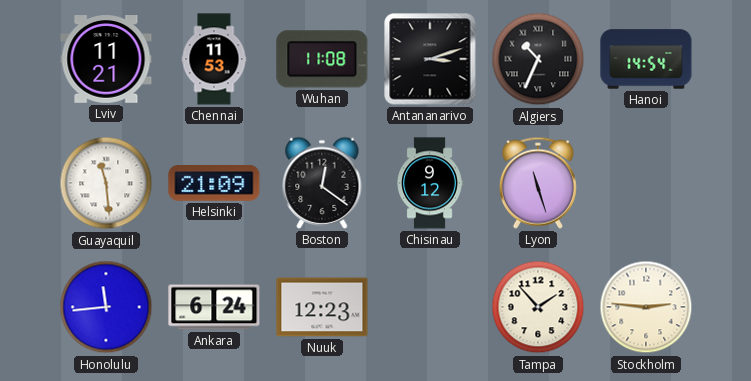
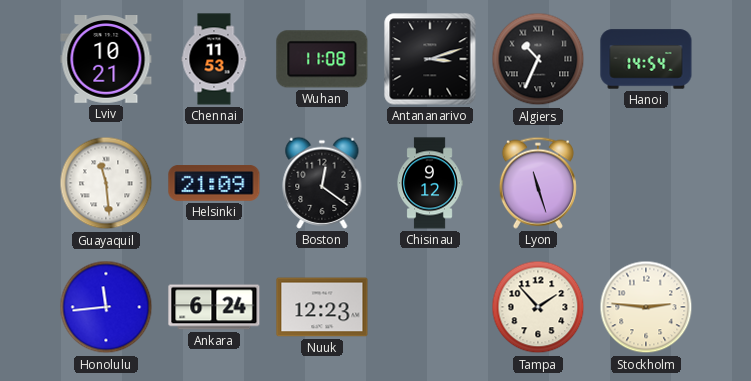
Lviv: 11:21 -> 10:21 (106, 60)
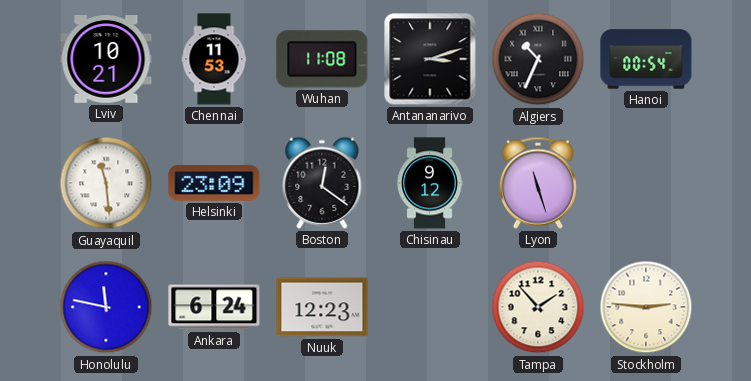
Hanoi: 14:54 -> 00:54 (646, 59)
Helsinki: 21:09 -> 23:09 (214, 184)
Honolulu: 11:44 -> 11:47 (106, 307)
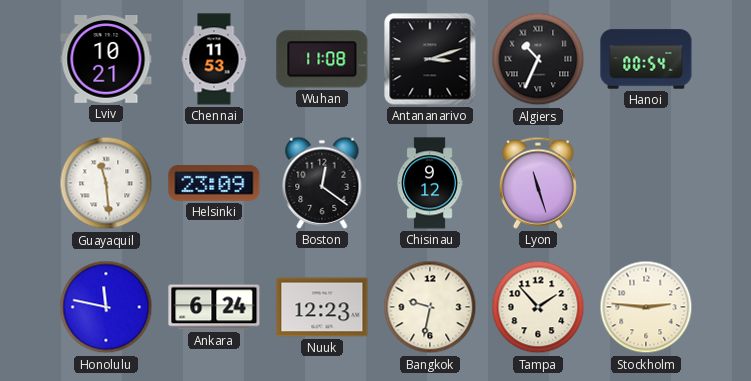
Bangkok: none -> 9:32 (430, 307)
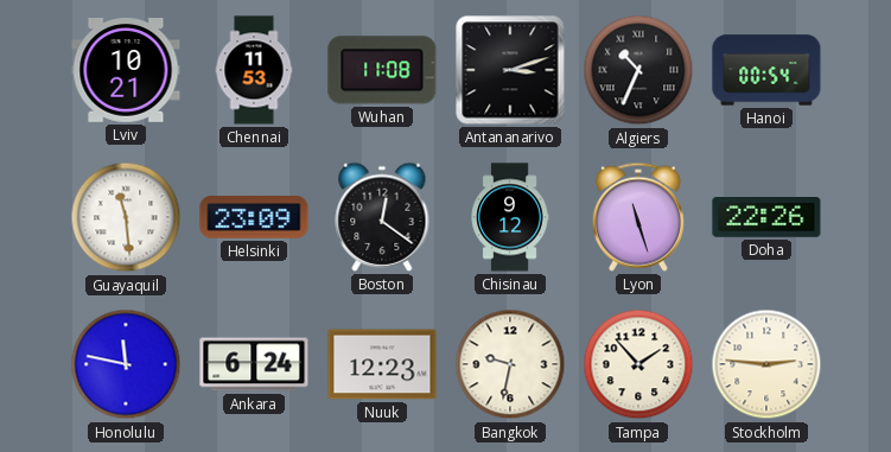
Doha: none -> 22:26 (766, 218)
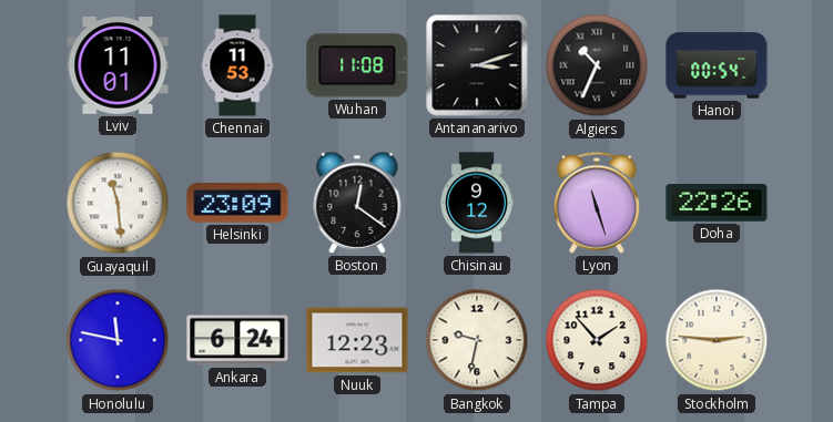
Lviv: 10:21 -> 11:01 (118, 66)
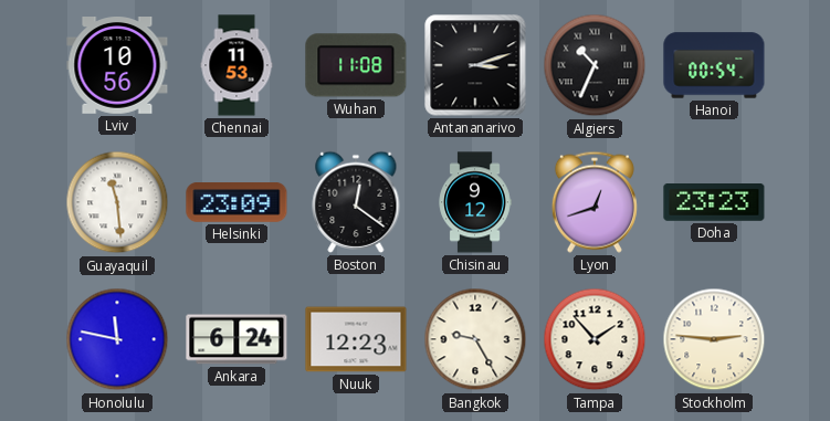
Lviv: 11:01 -> 10:56 (117, 66)
Lyon: 11:27 -> 12:42 (595, 202)
Doha: 22:26 -> 23:23 (714, 203)
Bangkok: 9:32 -> 9:25 (475, 339)
